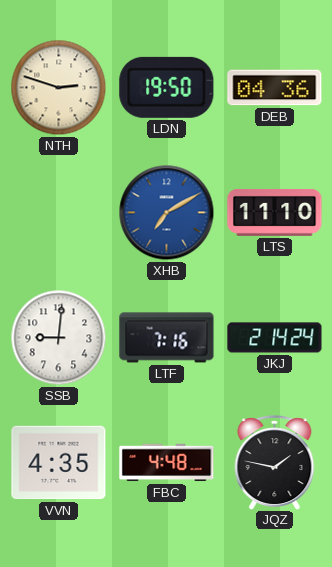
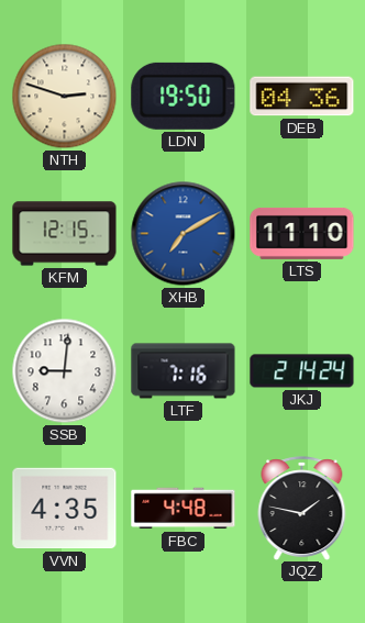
KFM: none -> 12:15 (65, 234)
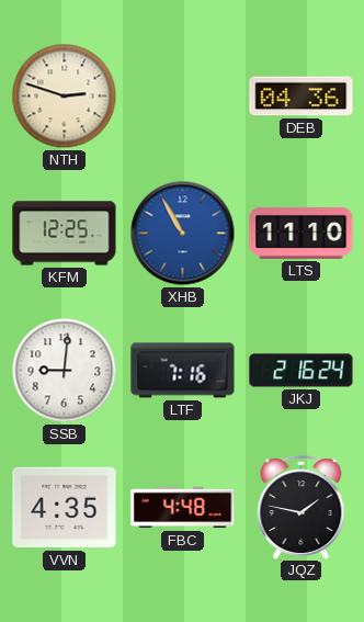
LDN: 19:50 -> none (184, 96)
KFM: 12:15 -> 12:25 (65, 234)
XHB: 7:10 -> 10:55 (183, 234)
JKJ: 2:14 -> 2:16 (302, 371)
